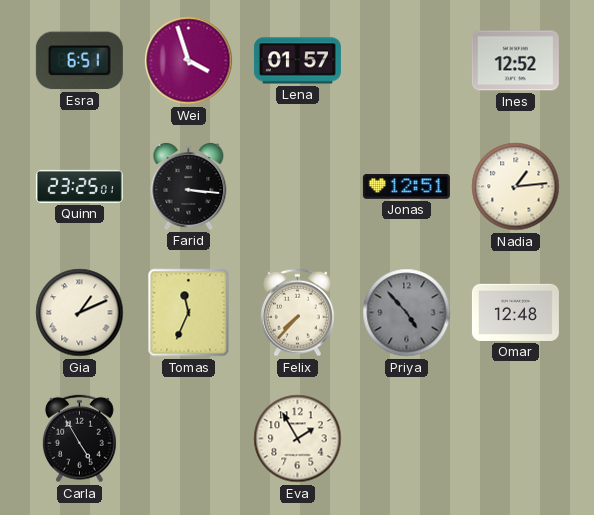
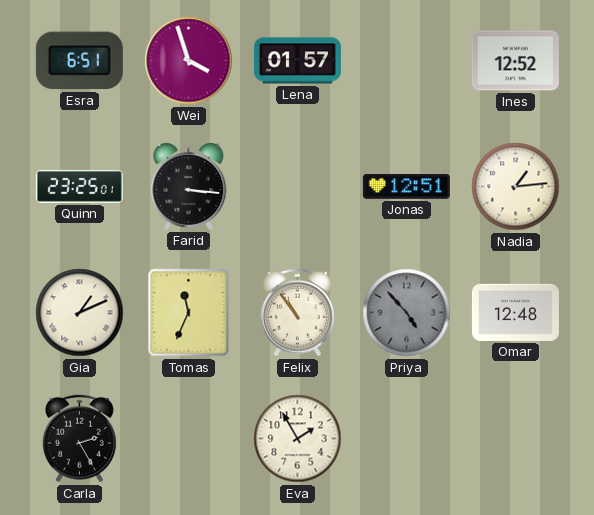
Felix: 7:37 -> 10:54 (297, 313)
Carla: 4:55 -> 2:25 (79, 439)
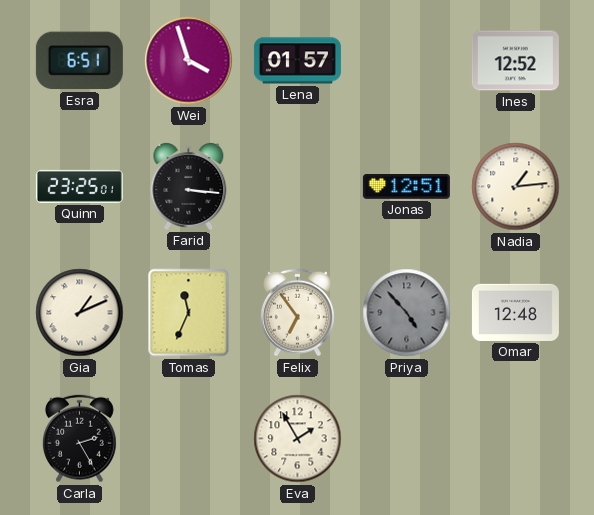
Felix: 10:54 -> 6:54 (297, 313)
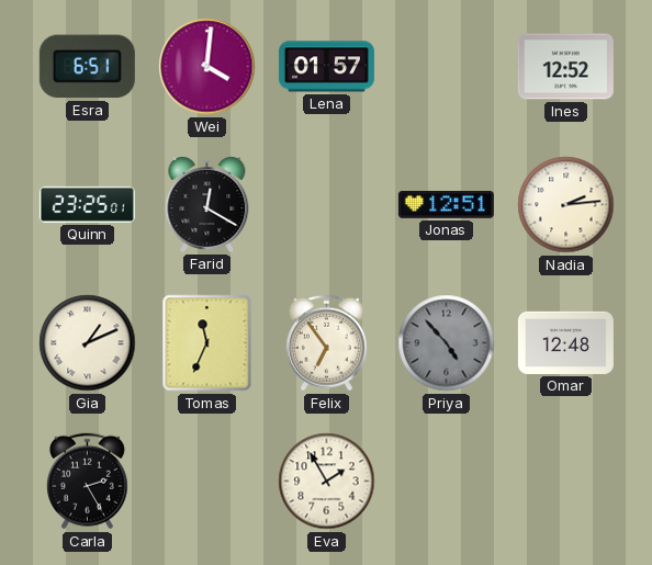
Wei: 3:57 -> 4:01 (207, 67)
Farid: 3:16 -> 12:20 (207, 204)
Nadia: 1:14 -> 2:14 (566, 205)
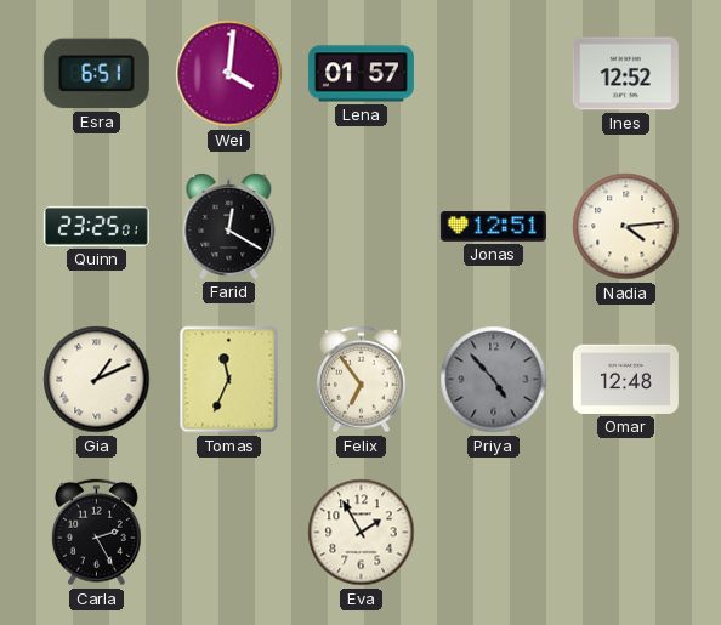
Nadia: 2:14 -> 4:14 (626, 227)
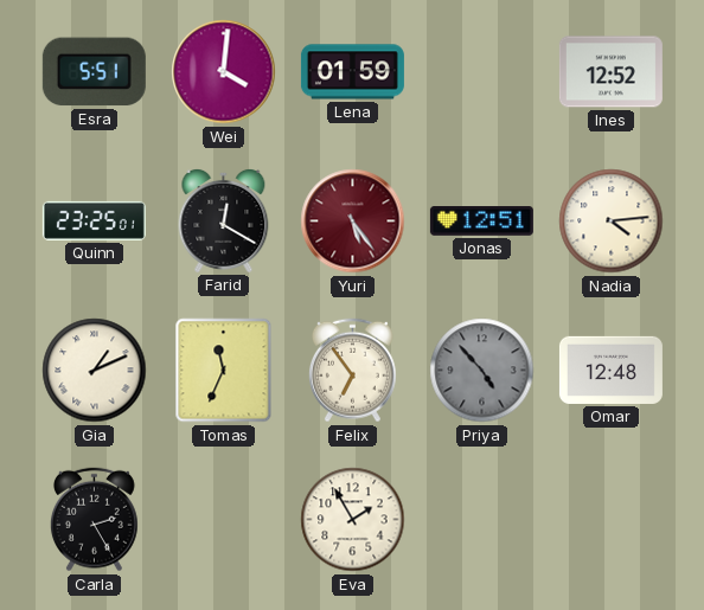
Esra: 6:51 -> 5:51 (94, 72)
Lena: 01:57 -> 01:59 (352, 72)
Yuri: none -> 5:24 (353, 221)
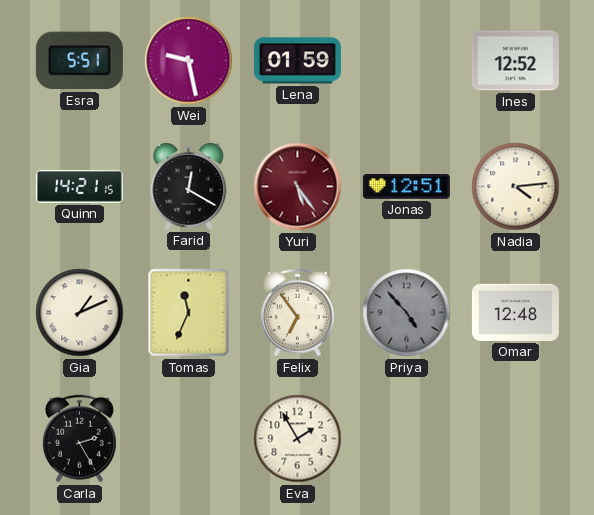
Wei: 4:01 -> 9:28 (189, 61)
Quinn: 23:25 -> 14:21 (79, 186)
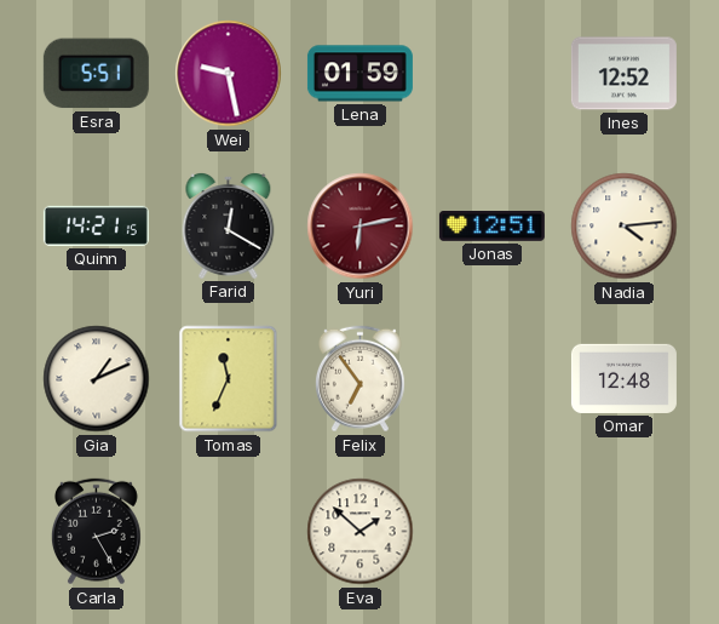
Yuri: 5:24 -> 6:13 (361, 227)
Priya: 4:53 -> none (407, 313)
Eva: 1:55 -> 1:52 (361, 532)
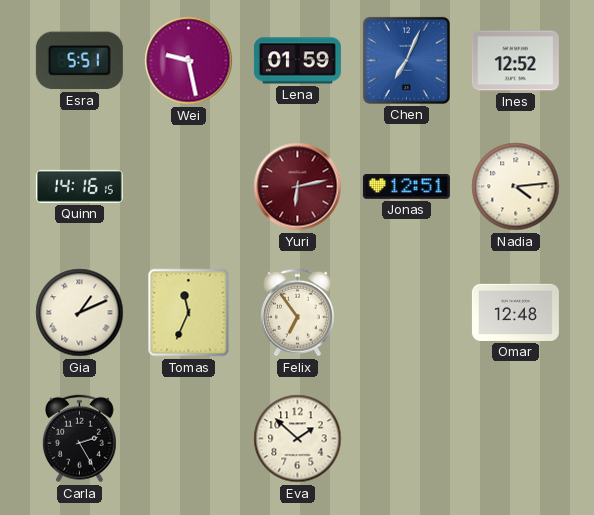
Chen: none -> 7:04 (406, 60)
Quinn: 14:21 -> 14:16 (79, 186)
Farid: 12:20 -> none (229, 225)
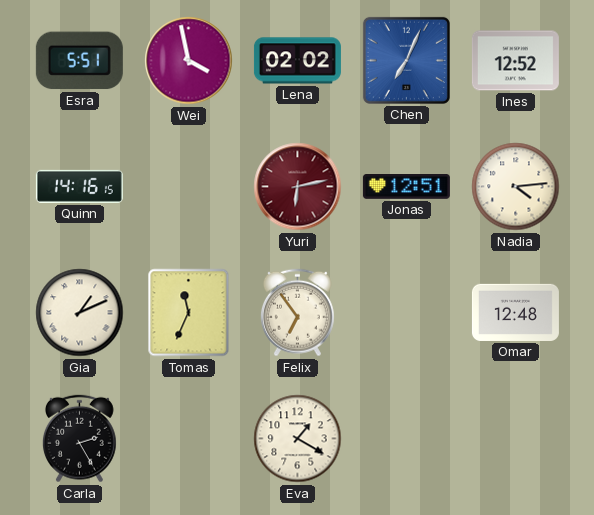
Wei: 9:28 -> 3:58 (189, 61)
Lena: 01:59 -> 02:02 (297, 61)
Eva: 1:52 -> 1:20 (298, 439)
